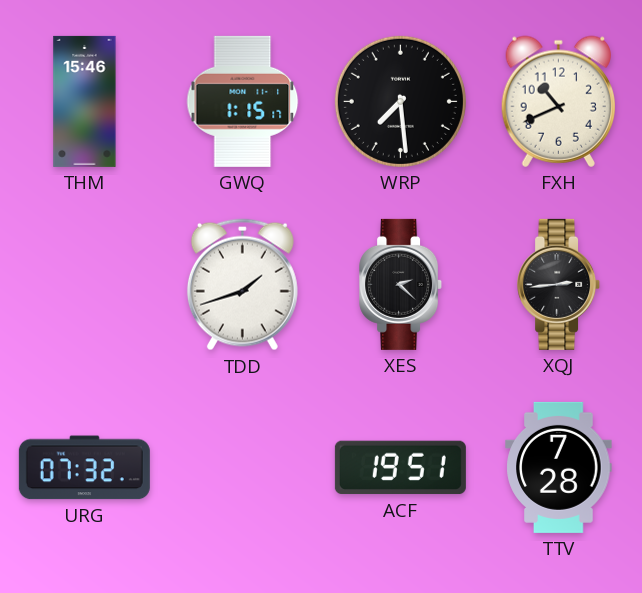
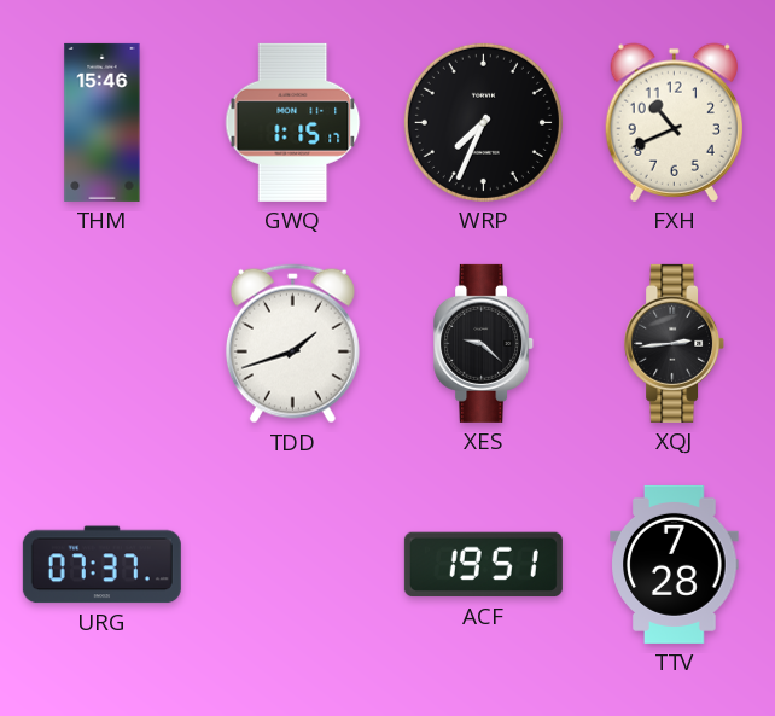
WRP: 7:29 -> 7:34 (483, 122)
XES: 2:22 -> 9:22 (484, 343)
URG: 07:32 -> 07:37 (101, 565)
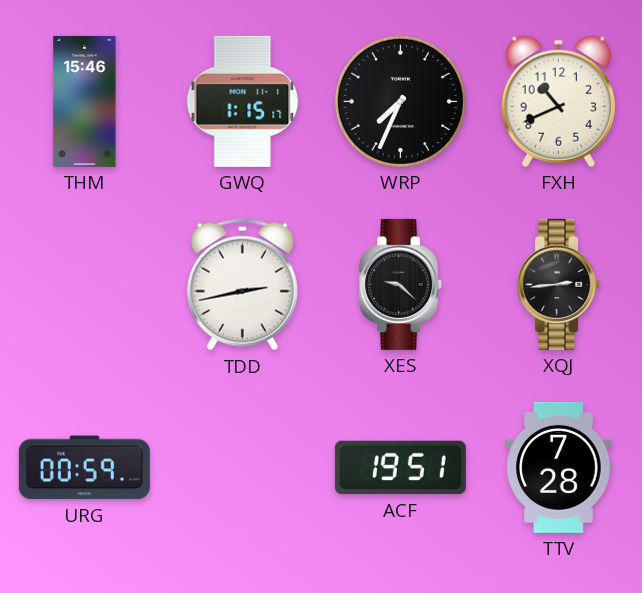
TDD: 1:42 -> 2:43 (242, 285)
URG: 07:37 -> 00:59 (84, 468)
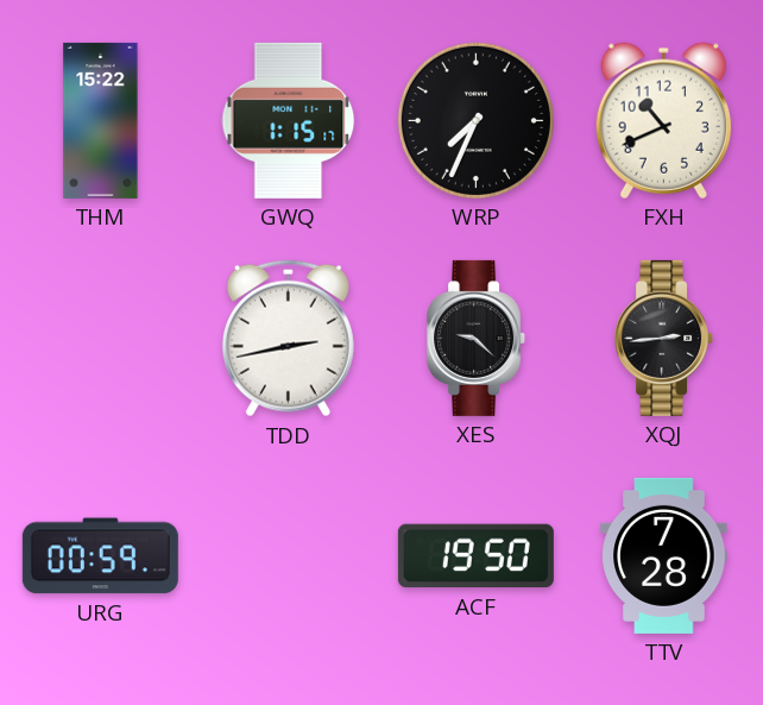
THM: 15:46 -> 15:22 (101, 120)
ACF: 19:51 -> 19:50 (475, 556)
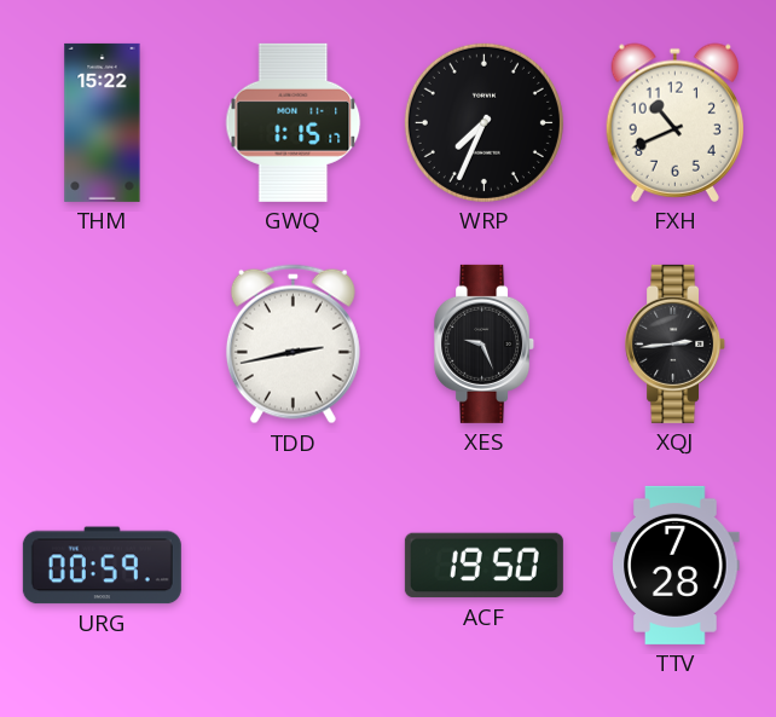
XES: 9:22 -> 9:26 (485, 343)
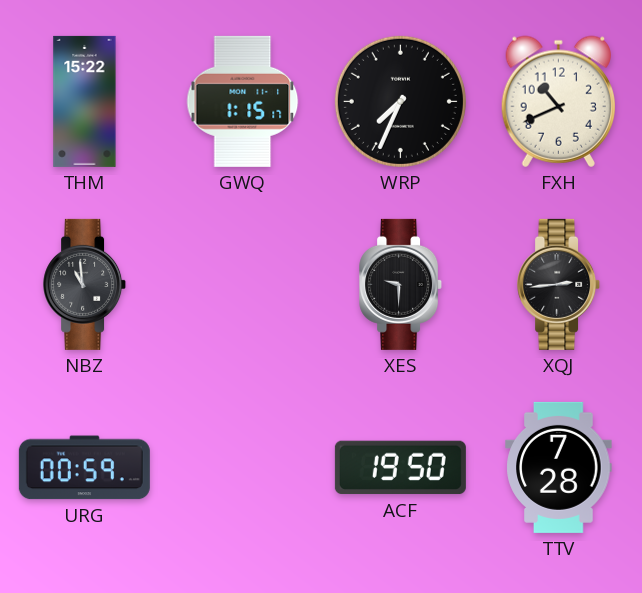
NBZ: none -> 10:59 (85, 284)
TDD: 2:43 -> none (293, 345)
XES: 9:26 -> 9:30 (401, 284)
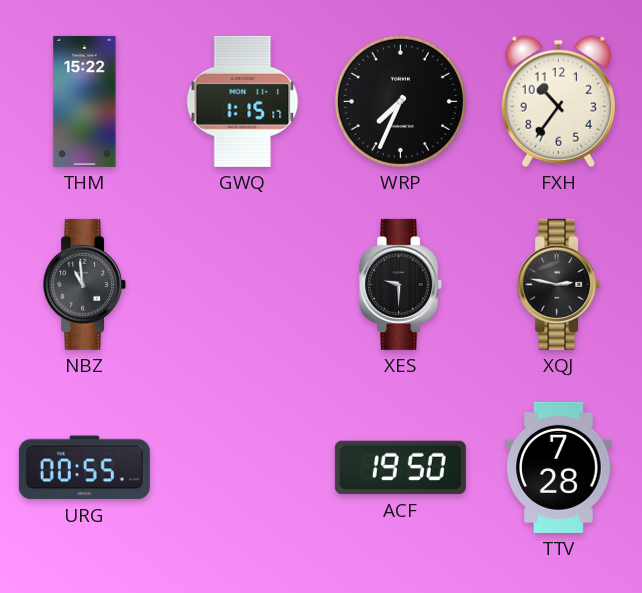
FXH: 10:41 -> 10:36 (558, 101)
XQJ: 2:44 -> 2:47 (559, 284)
URG: 00:59 -> 00:55 (84, 468)
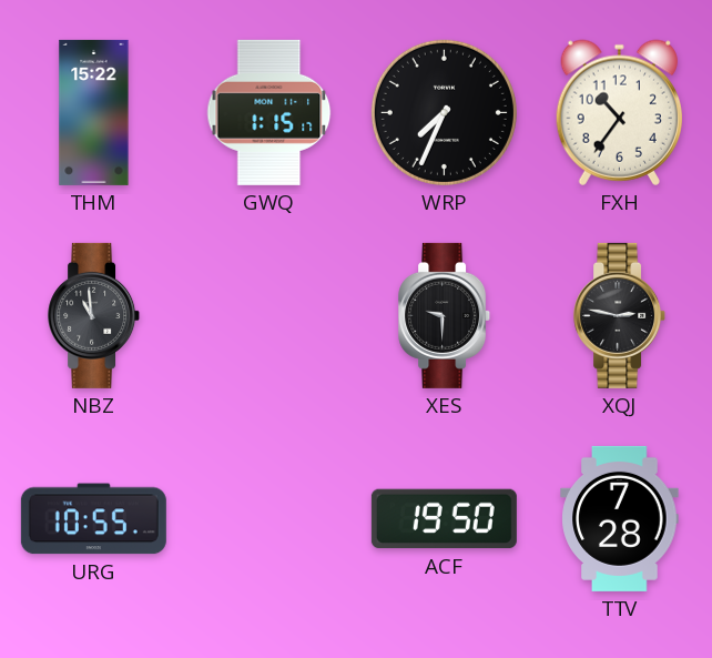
URG: 00:55 -> 10:55 (93, 519)
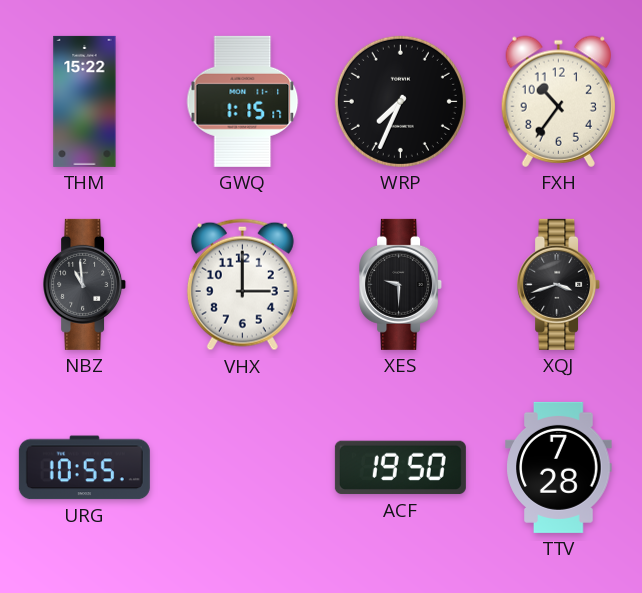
VHX: none -> 3:00 (242, 285)
XQJ: 2:47 -> 3:42 (559, 284)
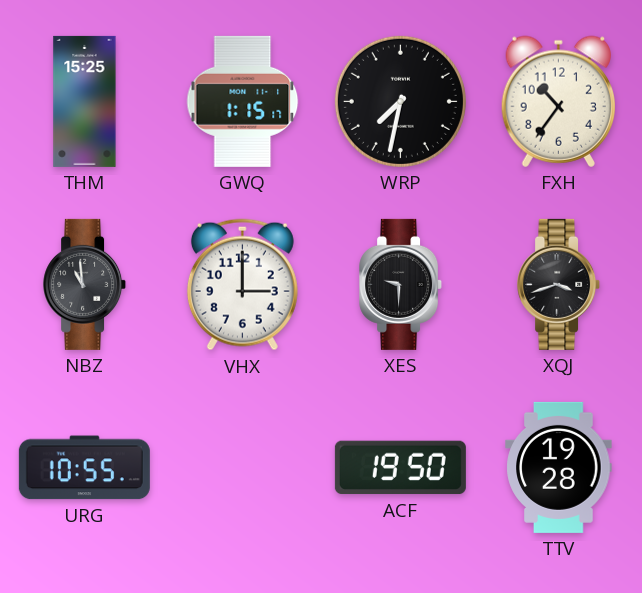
THM: 15:22 -> 15:25 (85, 101)
WRP: 7:34 -> 7:32 (400, 101)
TTV: 7:28 -> 19:28 (559, 467)
